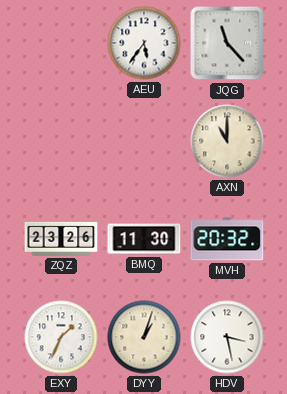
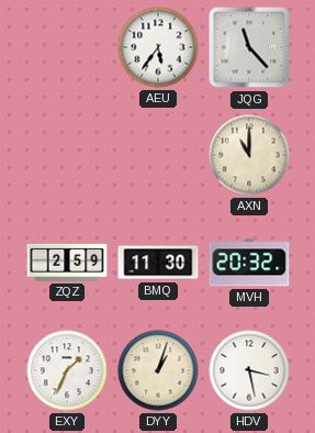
ZQZ: 23:26 -> 2:59 (67, 263)
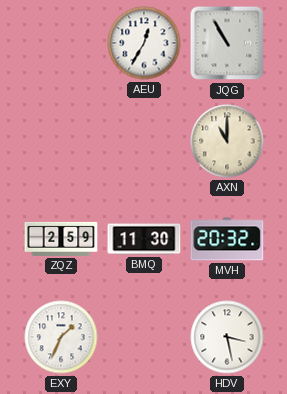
AEU: 5:36 -> 12:35 (144, 43)
JQG: 11:23 -> 10:55 (227, 43)
DYY: 1:03 -> none (158, 370)
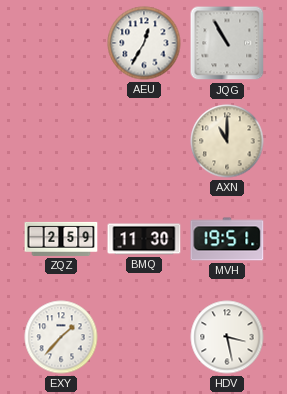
MVH: 20:32 -> 19:51 (227, 239)
EXY: 1:34 -> 1:37 (61, 337)
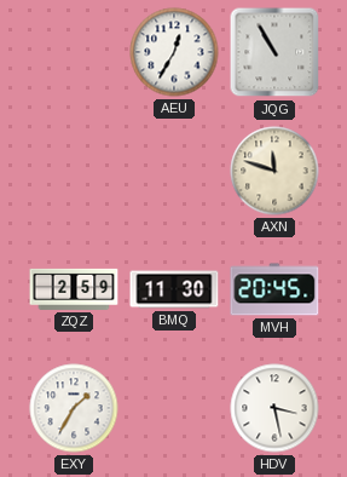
AXN: 11:00 -> 11:48 (274, 171)
MVH: 19:51 -> 20:45 (274, 289)
EXY: 1:37 -> 1:35 (74, 408)
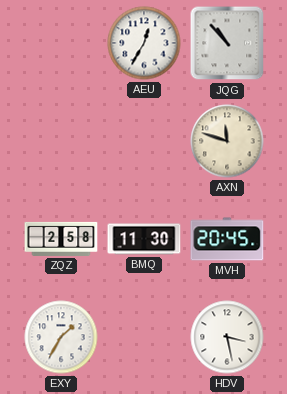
JQG: 10:55 -> 10:53 (227, 43)
ZQZ: 2:59 -> 2:58 (61, 239)
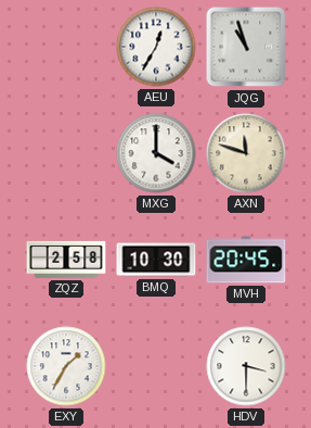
JQG: 10:53 -> 10:57 (246, 47)
MXG: none -> 4:00 (156, 153)
BMQ: 11:30 -> 10:30 (156, 260)
HDV: 3:28 -> 3:30 (246, 366)
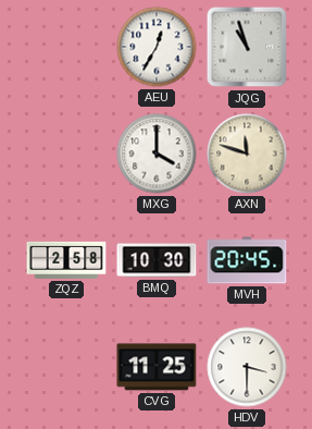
EXY: 1:35 -> none (66, 366)
CVG: none -> 11:25 (157, 367)
